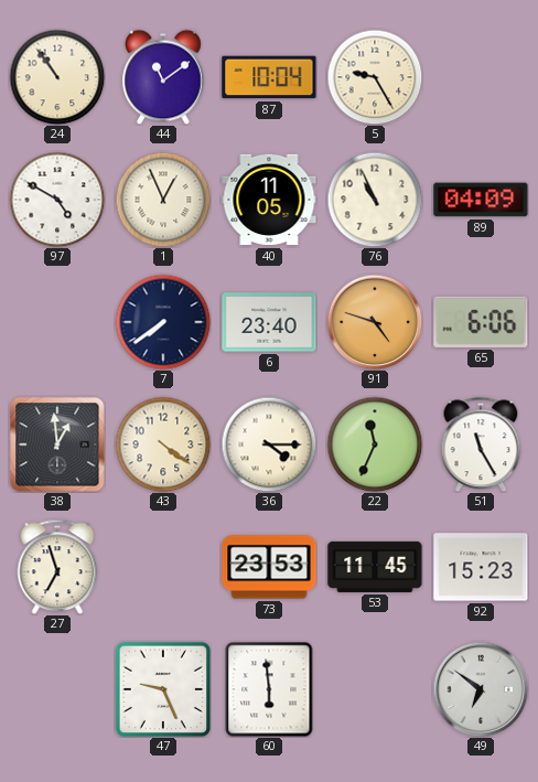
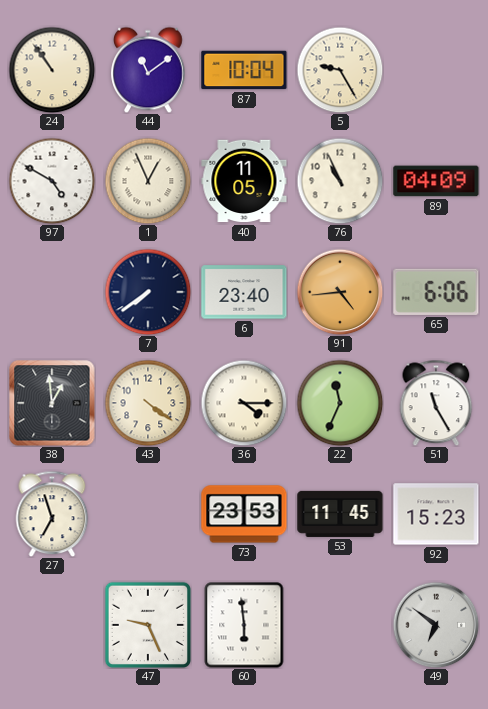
91: 4:48 -> 4:44 (340, 292)
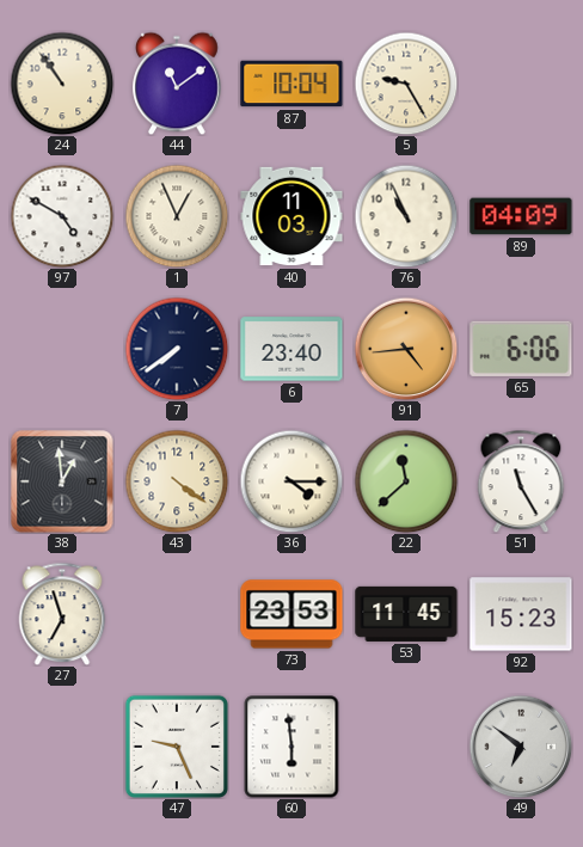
40: 11:05 -> 11:03 (291, 216)
22: 11:34 -> 11:38 (406, 481)
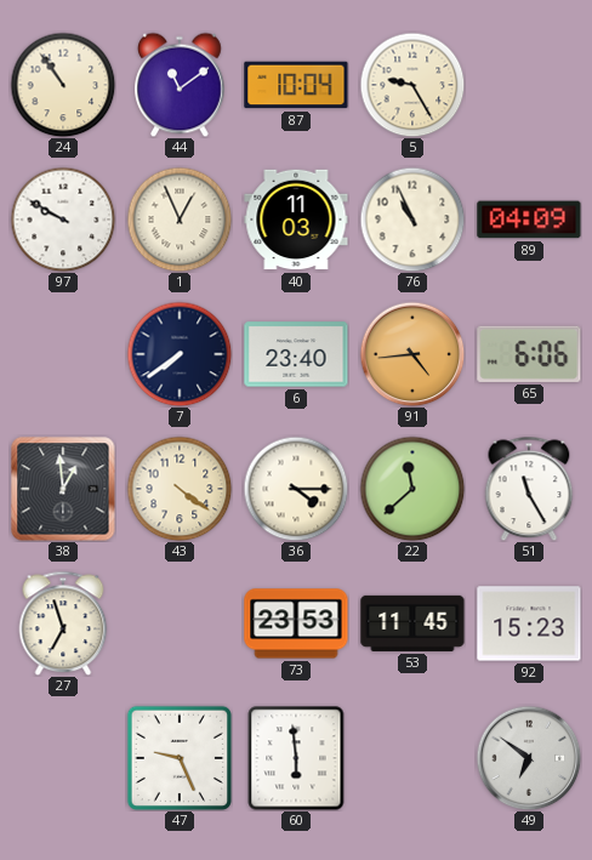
97: 4:50 -> 9:50 (63, 220)
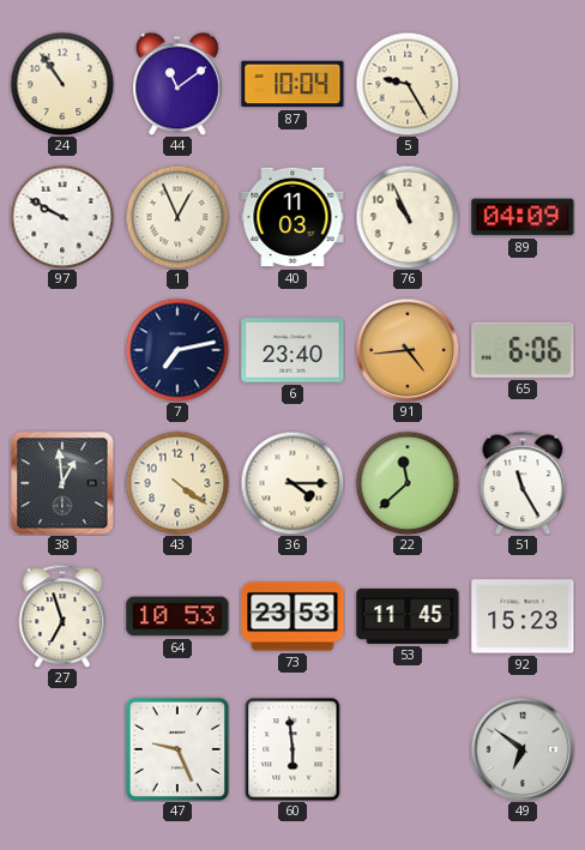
7: 7:39 -> 7:13 (177, 350)
64: none -> 10:53 (177, 616)
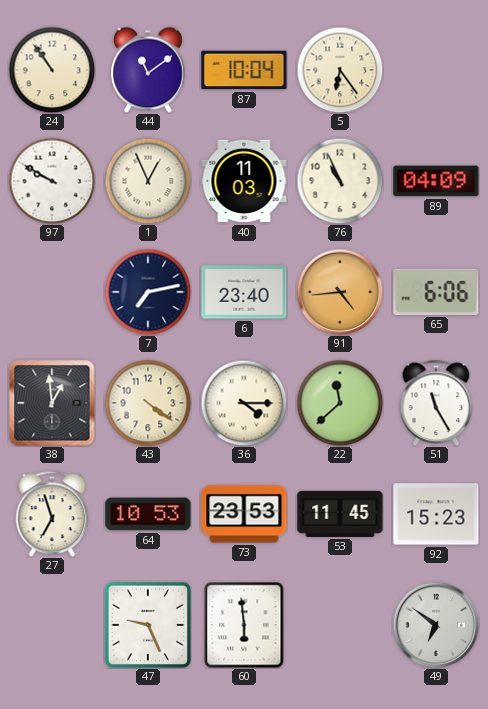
5: 9:25 -> 6:24 (340, 70)
